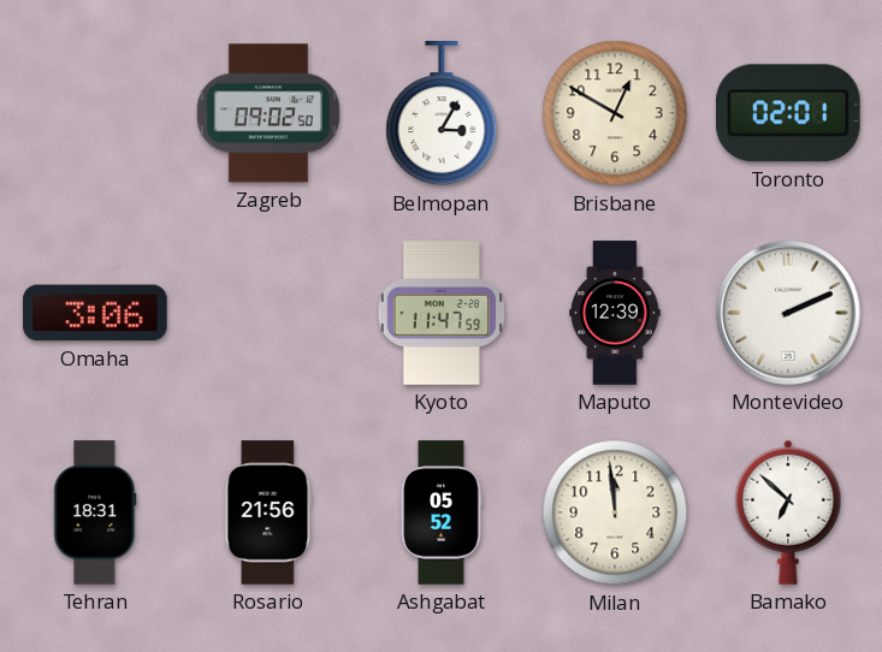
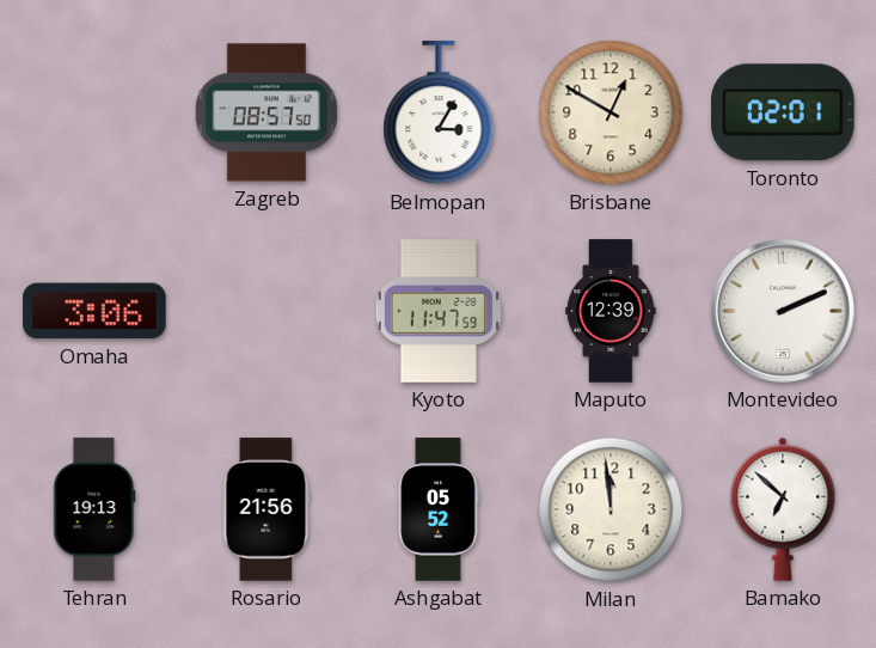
Zagreb: 09:02 -> 08:57 (267, 112)
Tehran: 18:31 -> 19:13 (94, 509)
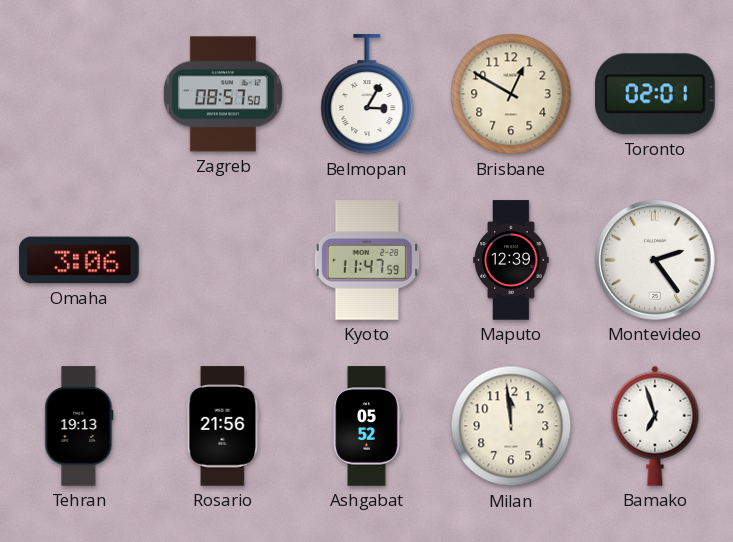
Montevideo: 2:11 -> 2:24 (656, 261)
Bamako: 6:52 -> 6:57 (655, 426)
